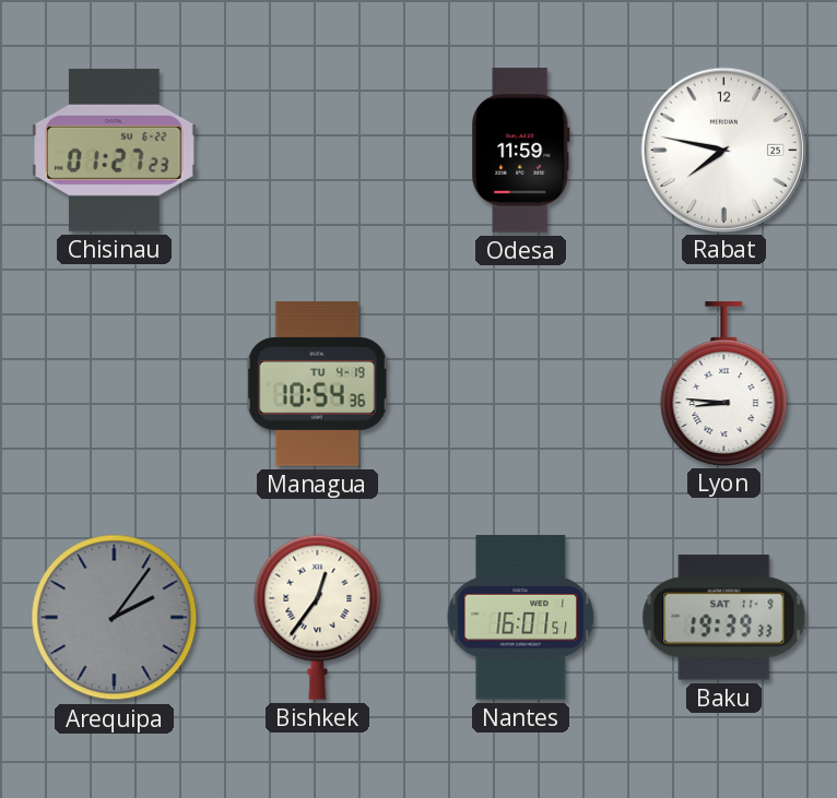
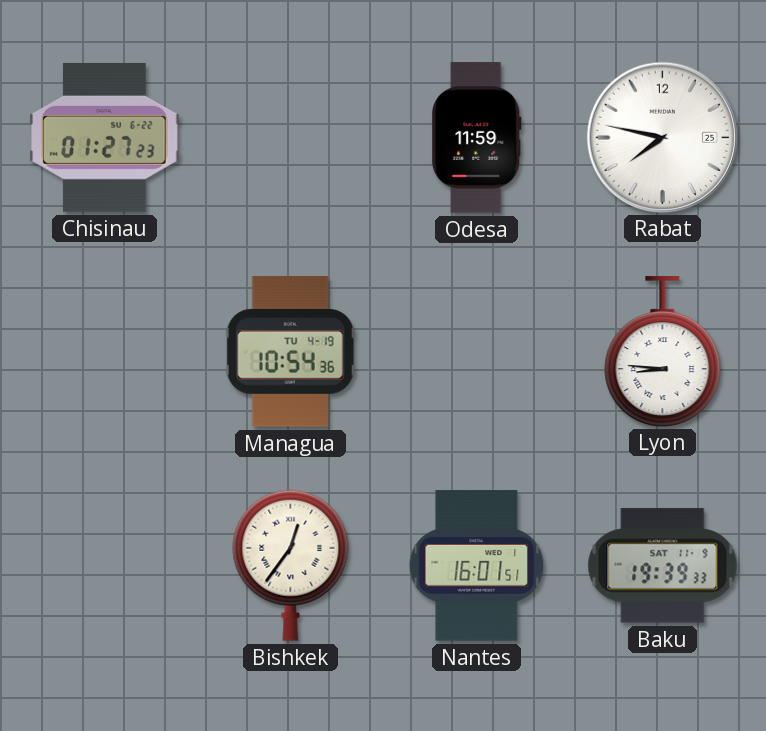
Arequipa: 2:06 -> none (115, 618)
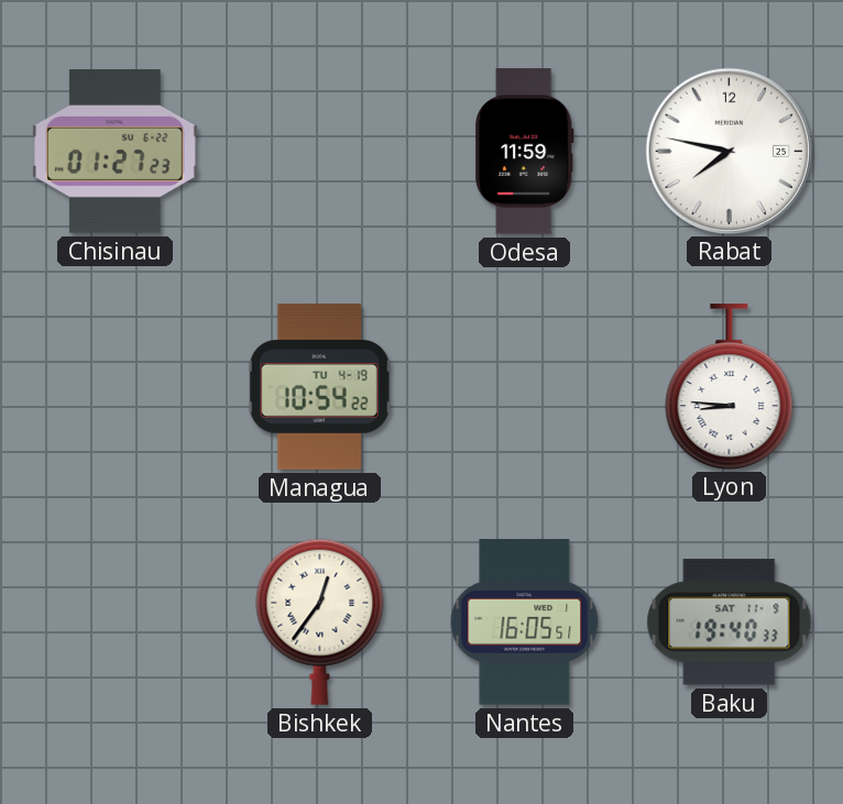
Managua: 10:54:36 -> 10:54:22 (319, 387)
Nantes: 16:01 -> 16:05 (525, 623)
Baku: 19:39 -> 19:40 (730, 623)
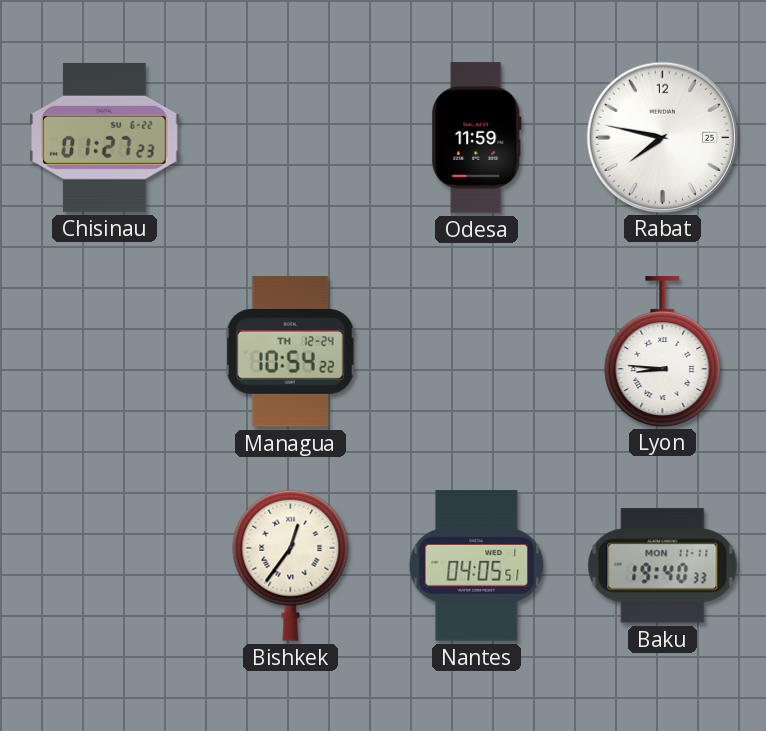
Managua date: TU 4-19 -> TH 12-24 (290, 352)
Nantes: 16:05 -> 04:05 (477, 566)
Baku date: SAT 11-9 -> MON 11-11 (663, 566)
